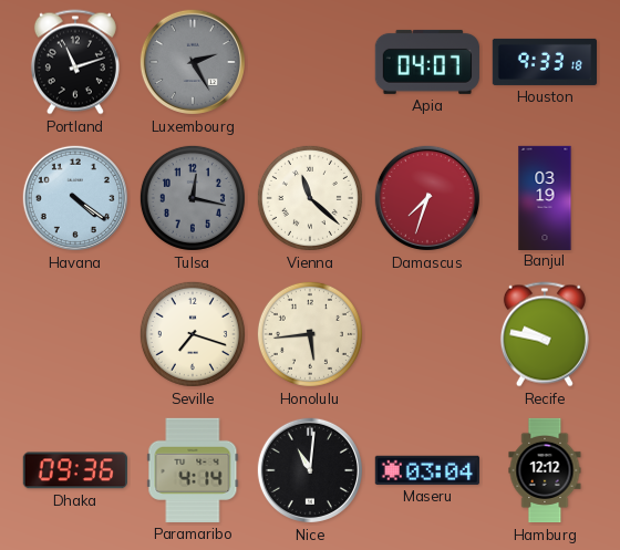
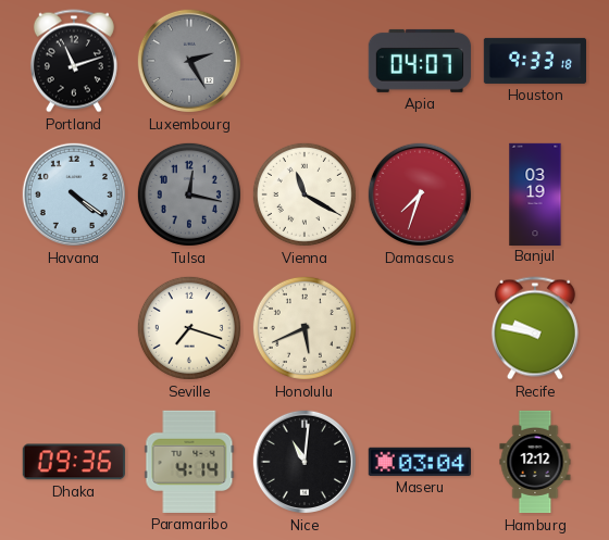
Vienna: 11:22 -> 11:20 (304, 194)
Honolulu: 5:44 -> 5:41 (304, 328)
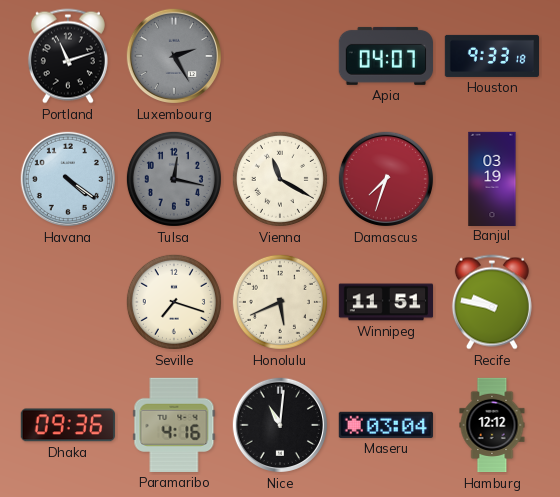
Winnipeg: none -> 11:51 (385, 302)
Paramaribo: 4:14 -> 4:16 (174, 425)
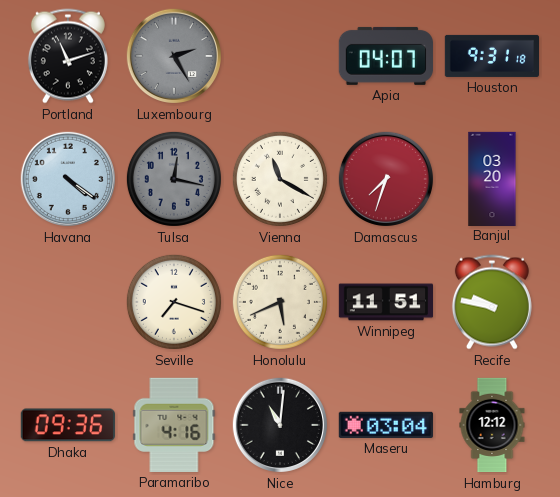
Houston: 9:33 -> 9:31 (491, 56)
Banjul: 03:19 -> 03:20 (492, 178)
